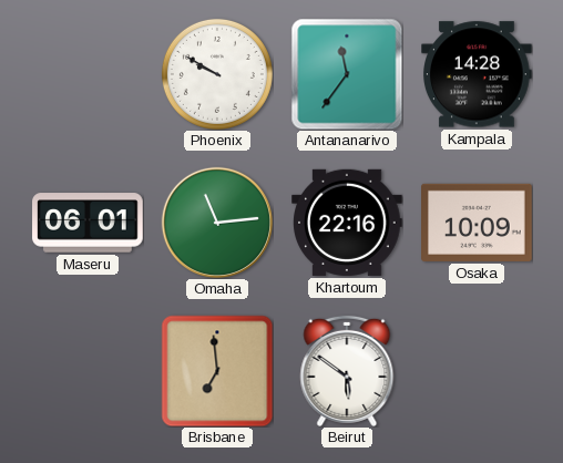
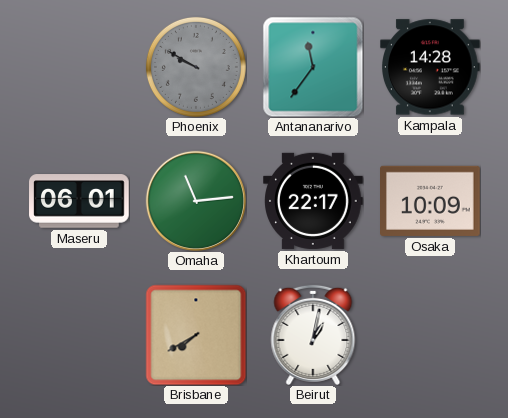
Phoenix dial: white -> grey (196, 67)
Khartoum: 22:16 -> 22:17 (313, 201)
Brisbane: 6:59 -> 7:40 (196, 335)
Beirut: 5:51 -> 1:02 (313, 335)
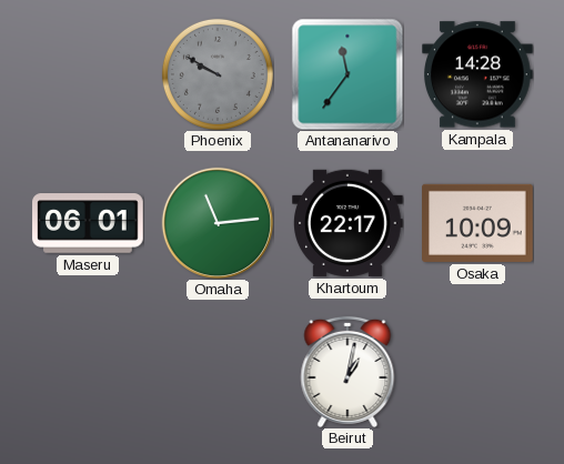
Brisbane: 7:40 -> none (196, 335)
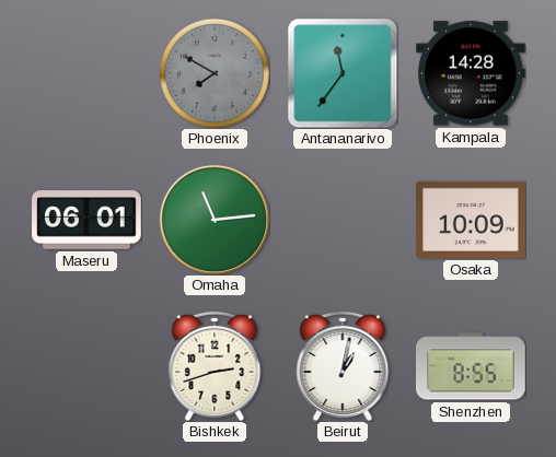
Phoenix: 9:50 -> 7:50 (215, 73)
Khartoum: 22:17 -> none (348, 223)
Bishkek: none -> 2:42 (215, 366)
Shenzhen: none -> 8:55 (472, 366)
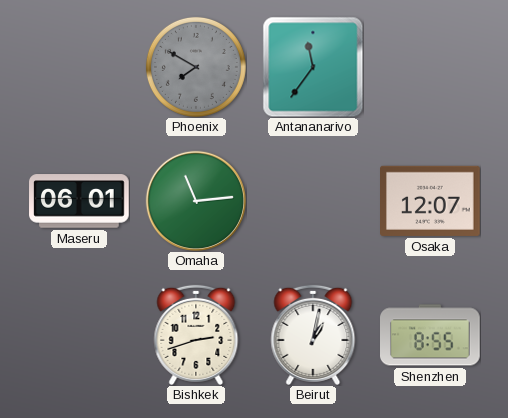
Kampala: 14:28 -> none (472, 73)
Osaka: 10:09 -> 12:07 (431, 201)
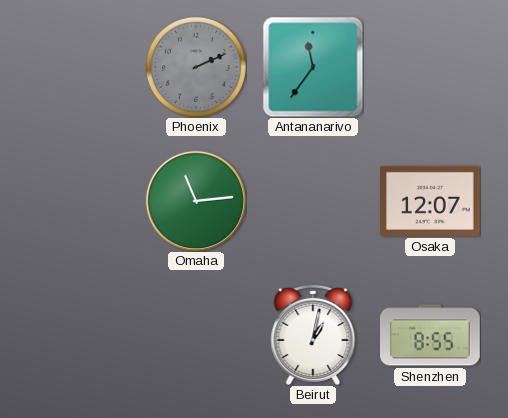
Phoenix: 7:50 -> 2:11 (196, 67)
Maseru: 06:01 -> none (79, 201)
Bishkek: 2:42 -> none (196, 335)
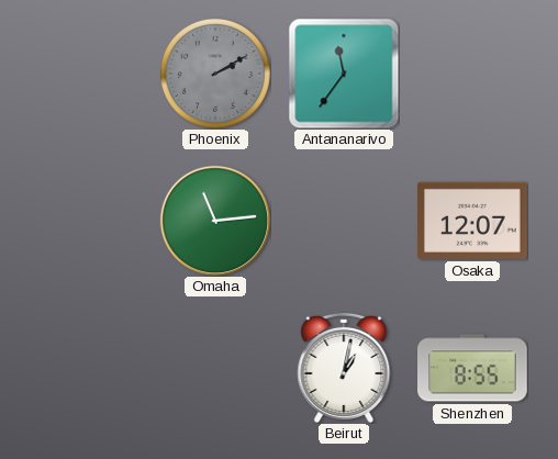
Phoenix: 2:11 -> 2:10 (215, 74)
